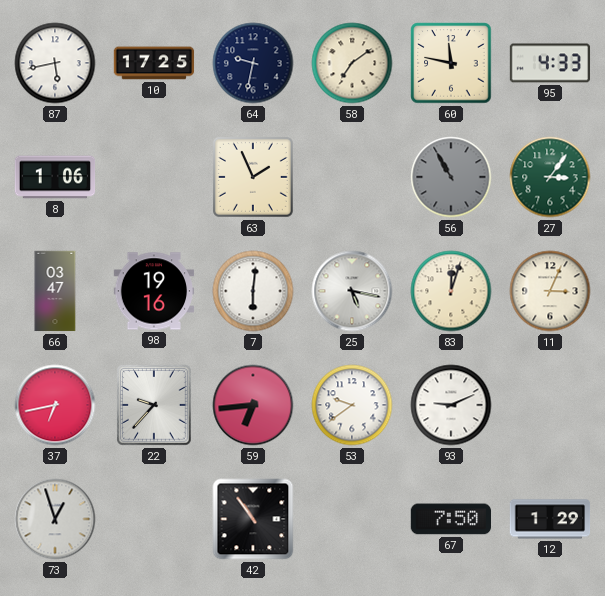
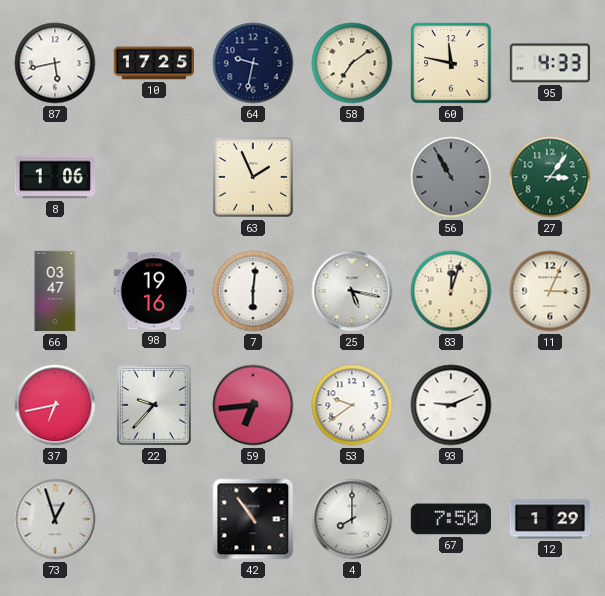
4: none -> 8:00 (352, 519)
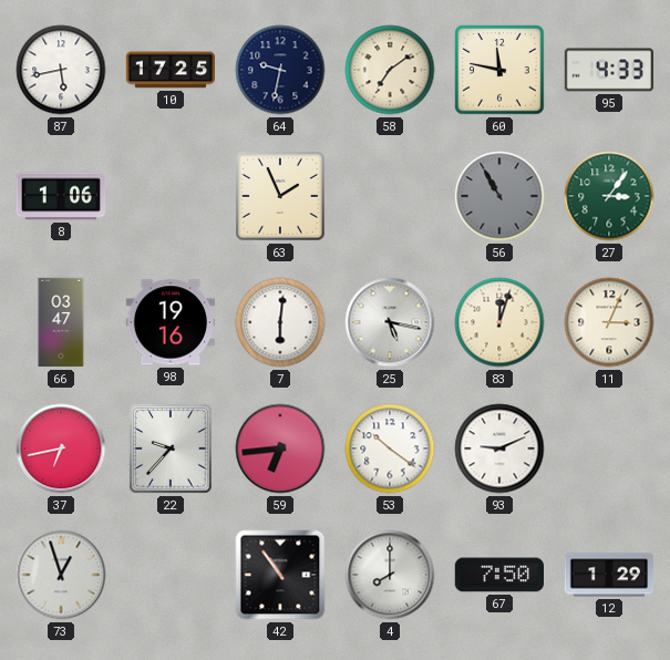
53: 9:39 -> 10:21 (390, 448)
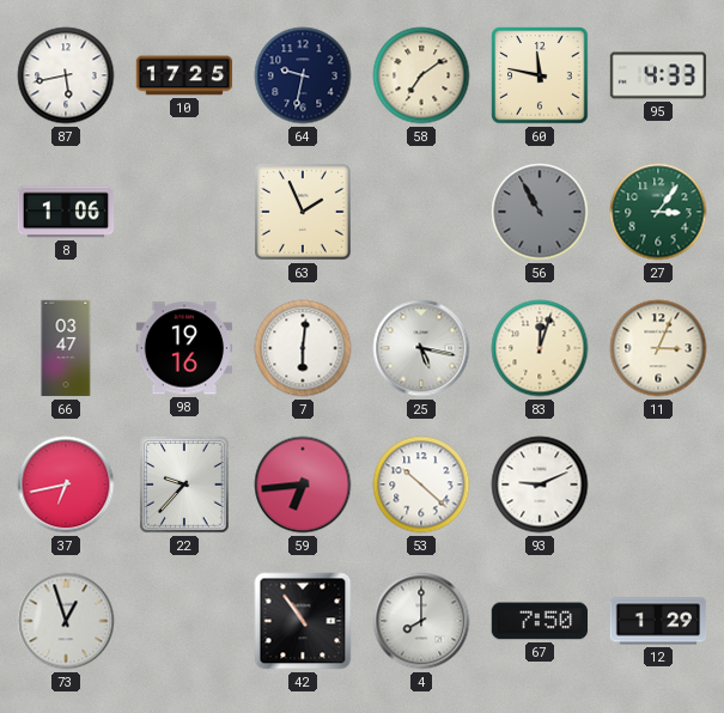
53: 10:21 -> 10:22 (421, 485)
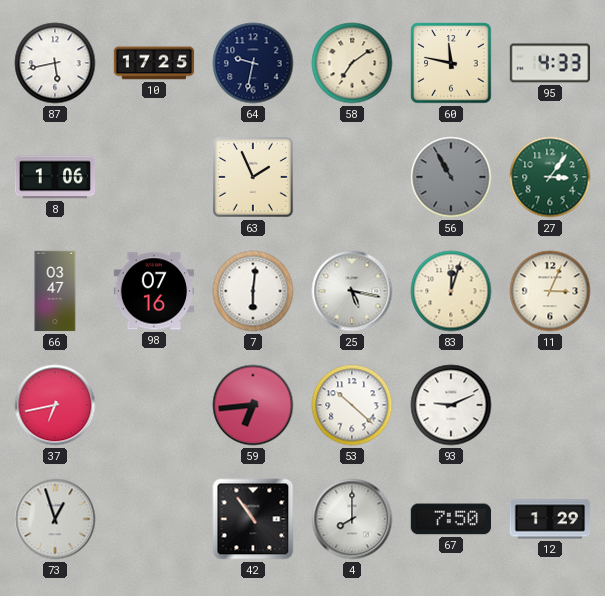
98: 19:16 -> 07:16 (154, 291)
22: 9:37 -> none (184, 485)
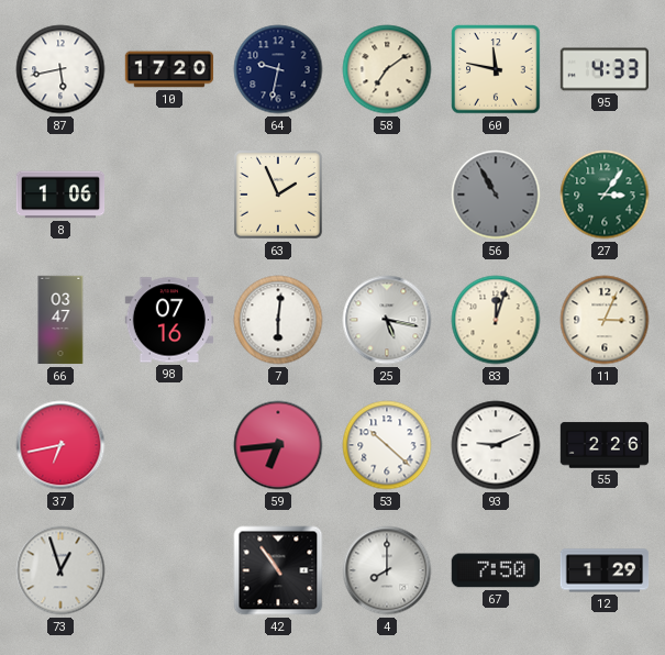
10: 17:25 -> 17:20 (169, 69)
55: none -> 2:26 (605, 445)
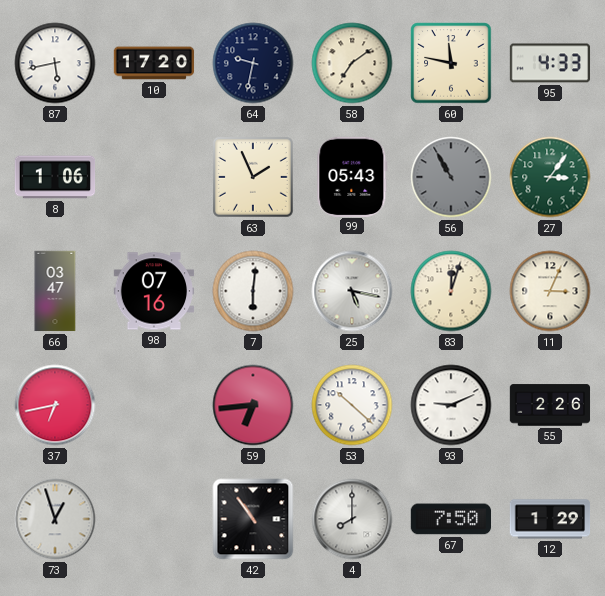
99: none -> 05:43 (352, 176)
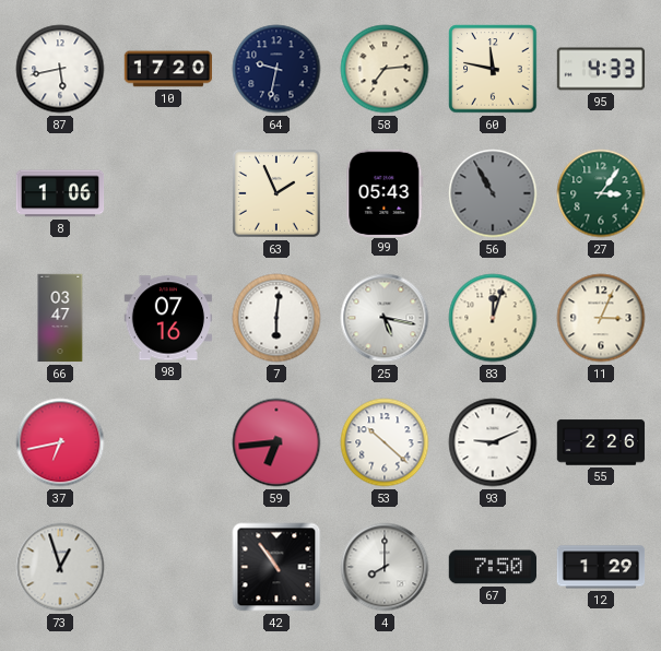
58: 7:09 -> 7:14 (385, 69)
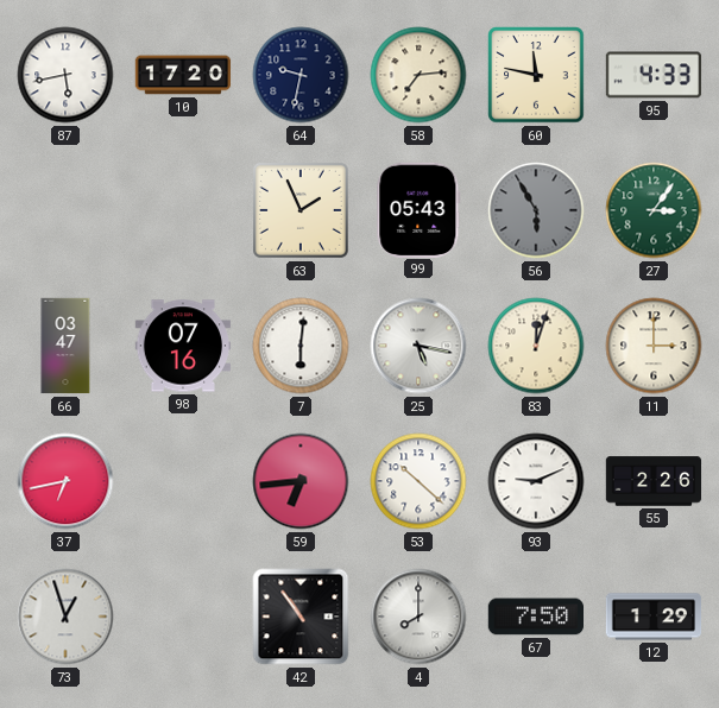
8: 1:06 -> none (60, 193)
56: 10:55 -> 5:55 (536, 210)
11: 3:04 -> 3:00 (654, 346)
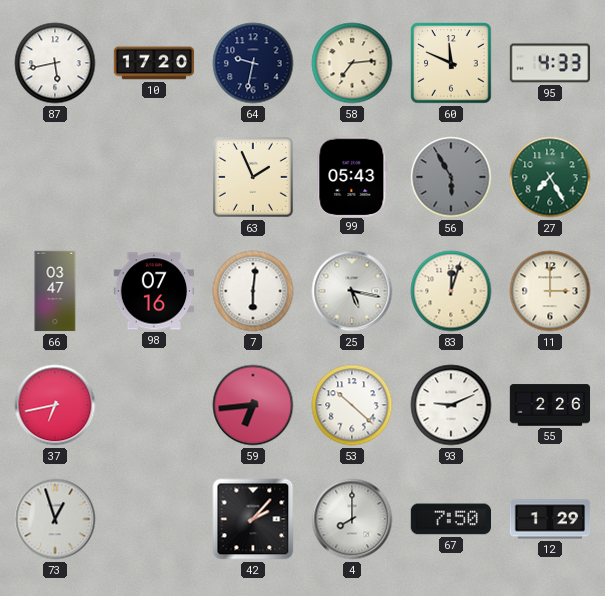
60: 11:47 -> 11:49 (451, 63)
27: 3:06 -> 7:25 (550, 177)
42: 10:54 -> 2:07 (253, 519)
